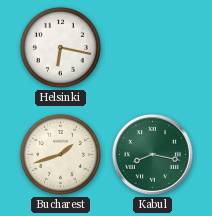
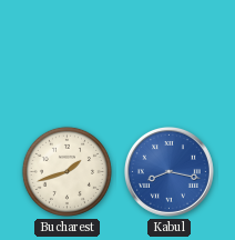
Helsinki: 6:17 -> none (60, 47)
Kabul dial: green -> blue (168, 171)
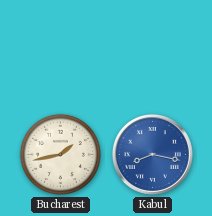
Bucharest: 1:42 -> 1:43 (60, 154)
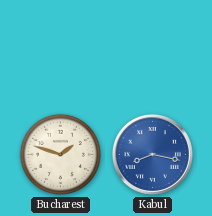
Bucharest: 1:43 -> 1:48 (60, 154)
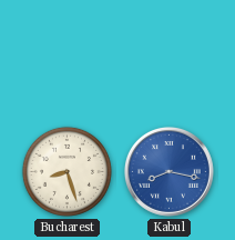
Bucharest: 1:48 -> 8:27 (67, 171)
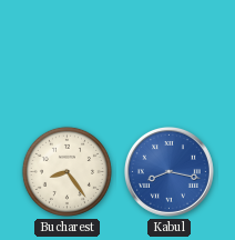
Bucharest: 8:27 -> 8:24 (67, 171)
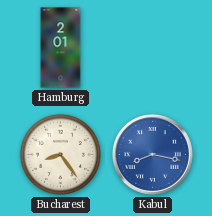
Hamburg: none -> 2:01 (61, 48)
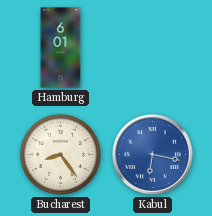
Hamburg: 2:01 -> 6:01 (61, 48)
Kabul: 8:17 -> 6:17 (152, 154)
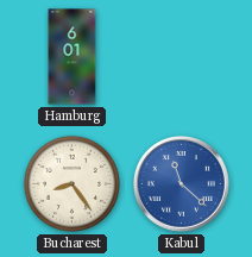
Kabul: 6:17 -> 11:22 (181, 183)
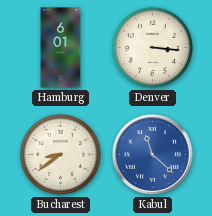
Denver: none -> 3:16 (152, 47)
Bucharest: 8:24 -> 8:39 (60, 154)
